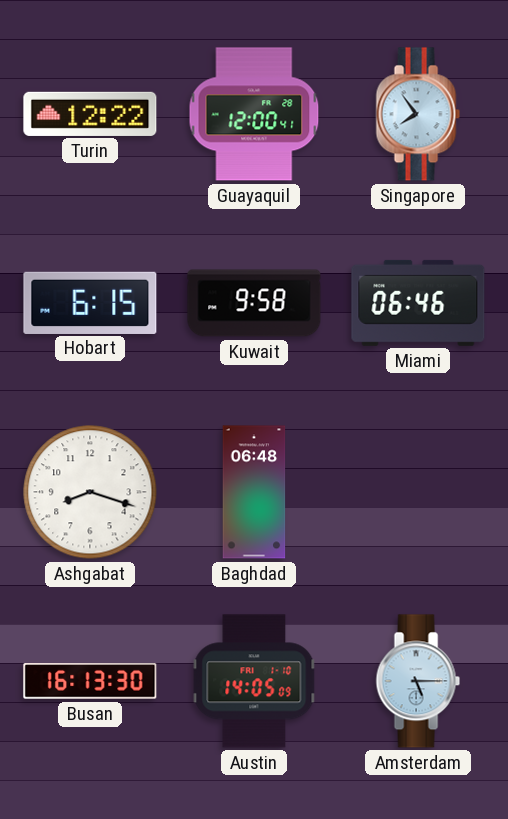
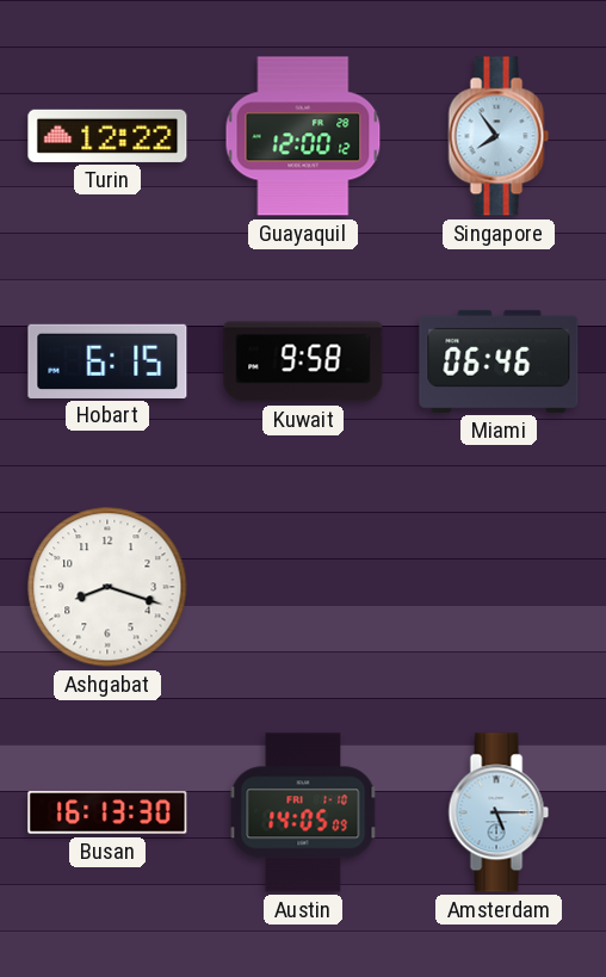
Guayaquil: 12:00:41 -> 12:00:12 (303, 136)
Baghdad: 06:48 -> none (254, 492)
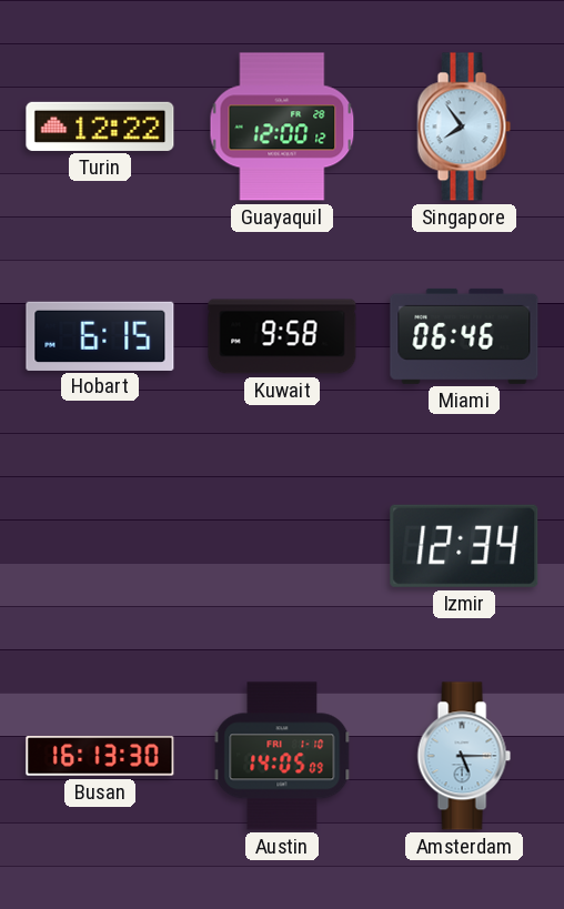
Ashgabat: 8:18 -> none (107, 587)
Izmir: none -> 12:34 (464, 546)
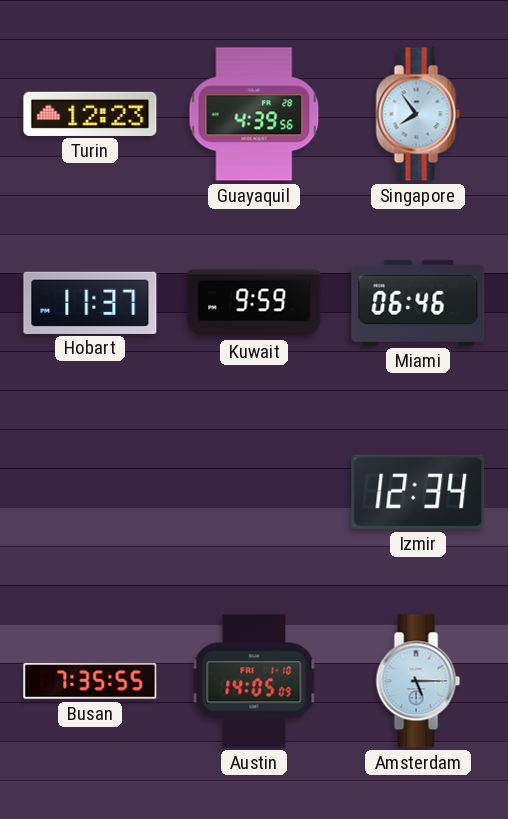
Turin: 12:22 -> 12:23 (90, 114)
Guayaquil: 12:00 -> 4:39 (254, 114)
Hobart: 6:15 -> 11:37 (90, 302)
Kuwait: 9:58 -> 9:59 (254, 303)
Busan: 16:13 -> 7:35 (90, 681)
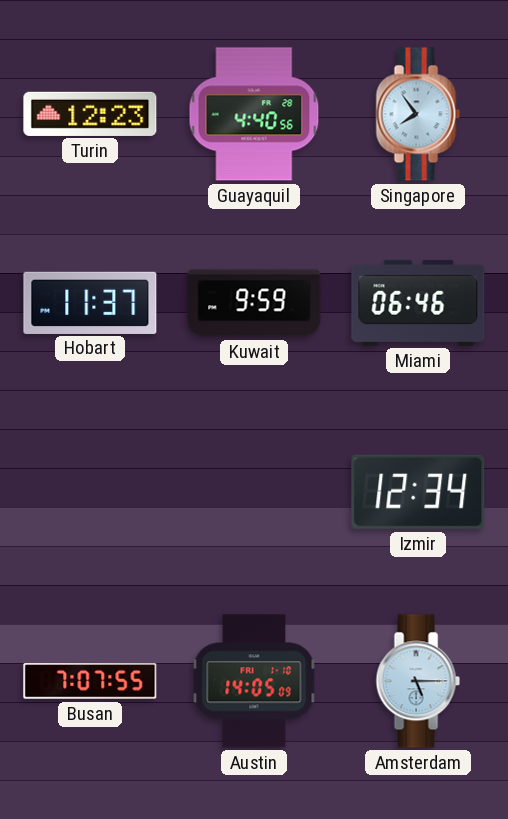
Guayaquil: 4:39 -> 4:40 (254, 114)
Busan: 7:35 -> 7:07 (90, 681)
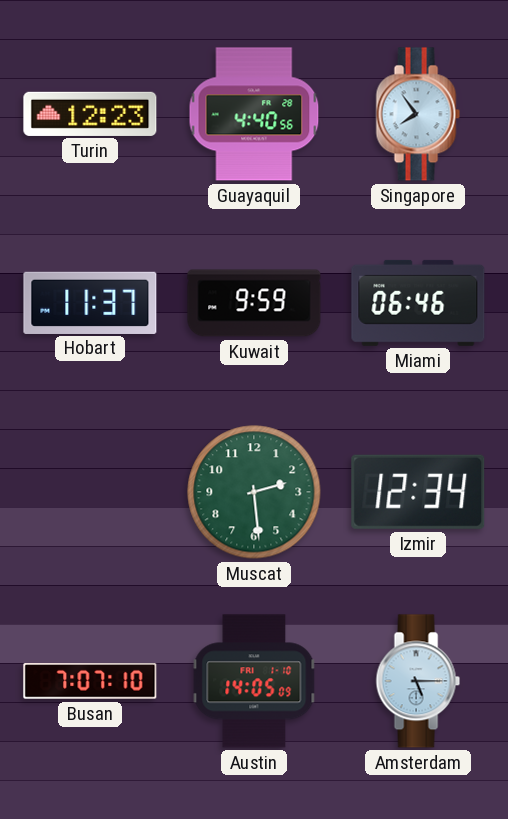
Muscat: none -> 2:29 (254, 492)
Busan: 7:07:55 -> 7:07:10 (90, 681)
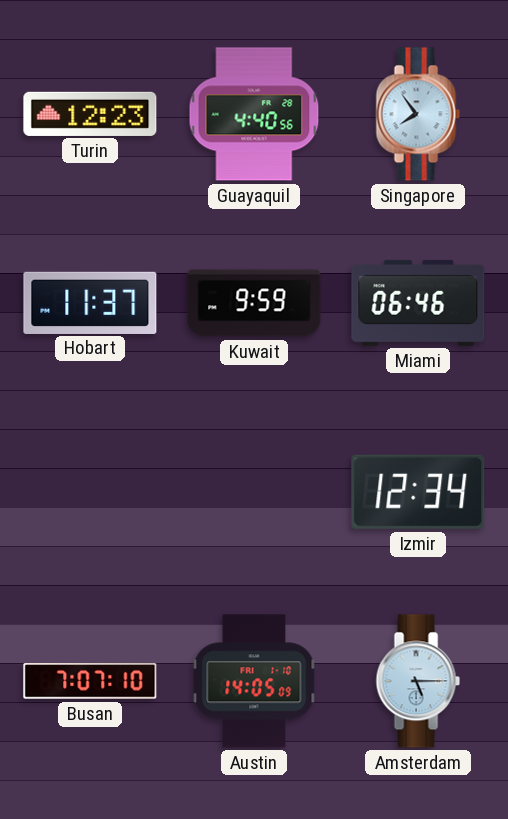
Muscat: 2:29 -> none (254, 492)
